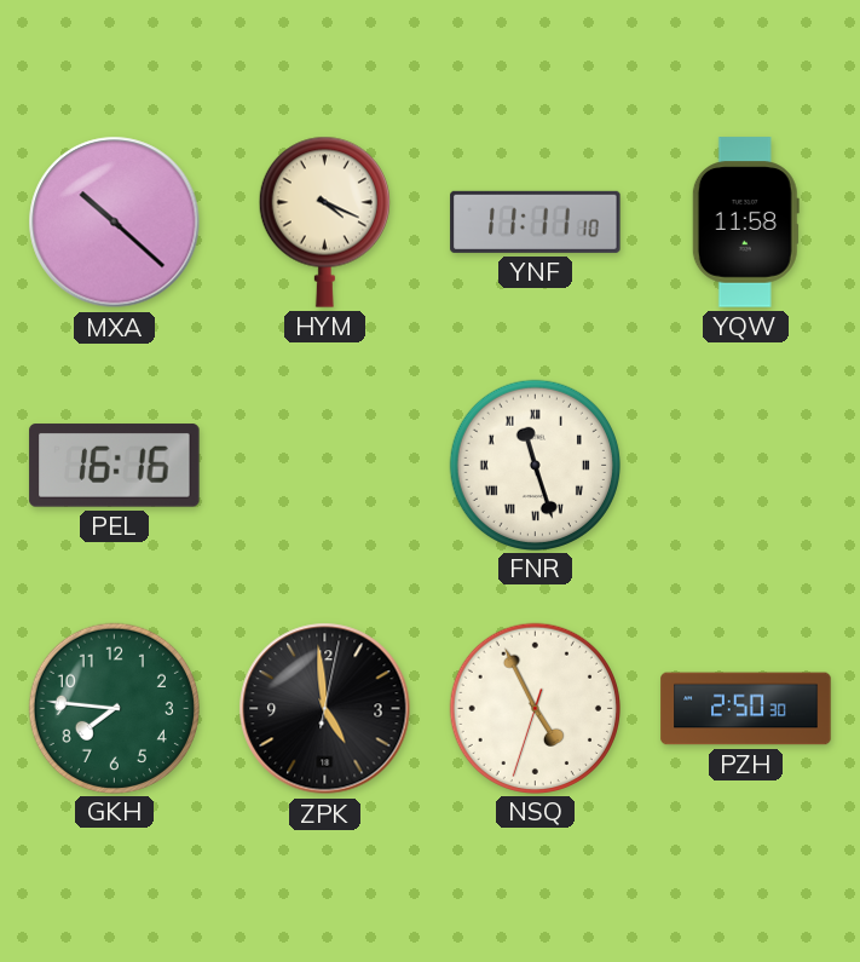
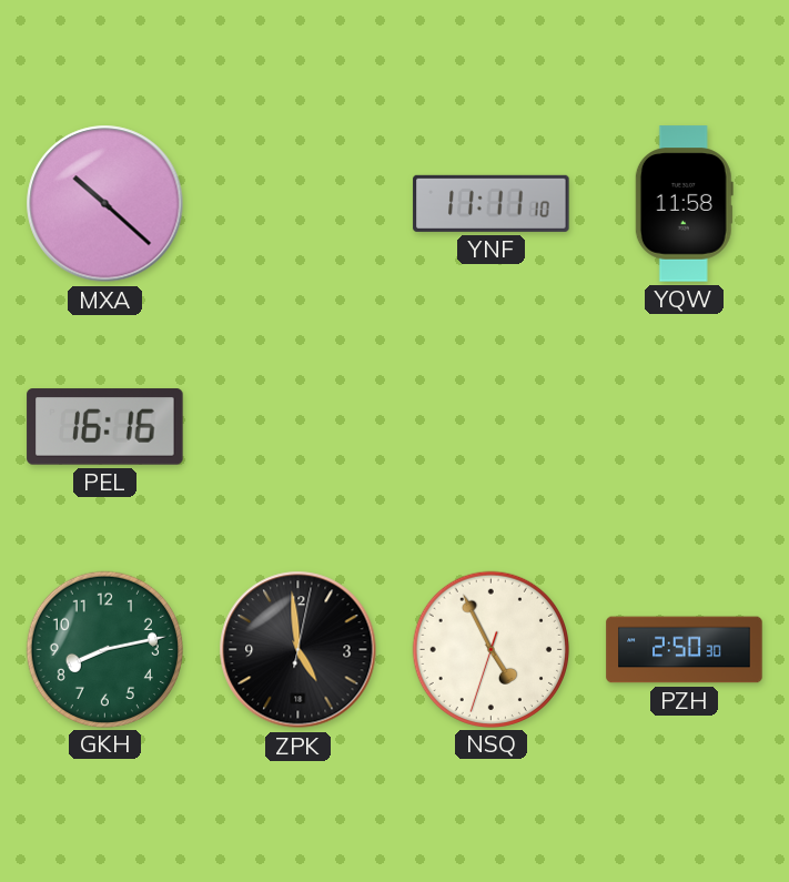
HYM: 4:19 -> none (324, 221)
FNR: 11:27 -> none (535, 465)
GKH: 7:46 -> 8:13 (104, 649)
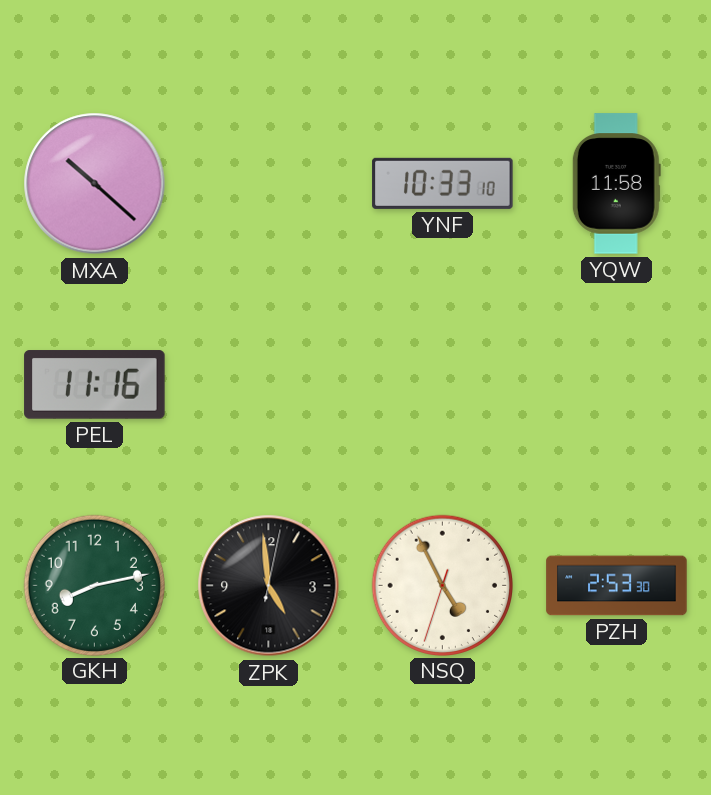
YNF: 11:11 -> 10:33 (443, 183)
PEL: 16:16 -> 11:16 (95, 385)
PZH: 2:50 -> 2:53 (617, 586)
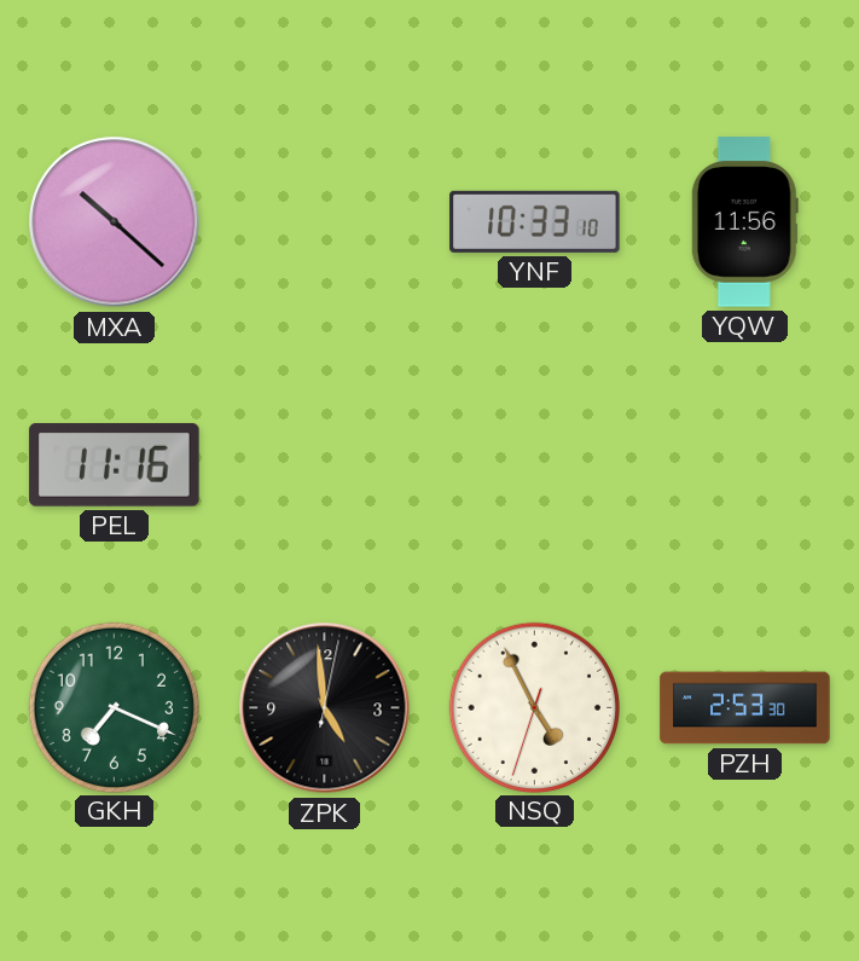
YQW: 11:58 -> 11:56 (744, 222)
GKH: 8:13 -> 7:19 (114, 707)
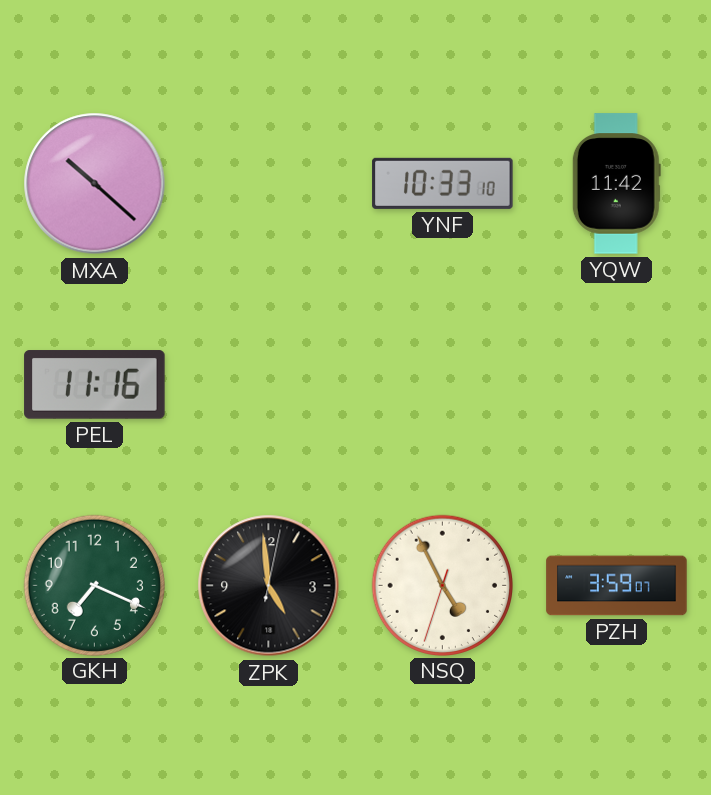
YQW: 11:56 -> 11:42 (616, 184)
PZH: 2:53 -> 3:59 (617, 586)
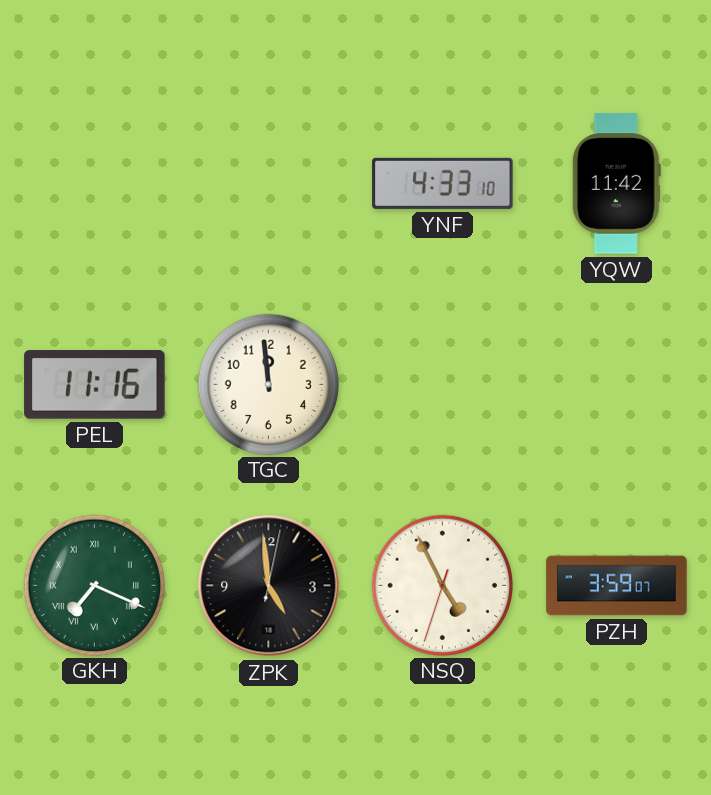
MXA: 10:22 -> none (95, 184)
YNF: 10:33 -> 4:33 (443, 183)
TGC: none -> 11:59 (268, 384)
GKH numerals: Arabic -> Roman (94, 585)
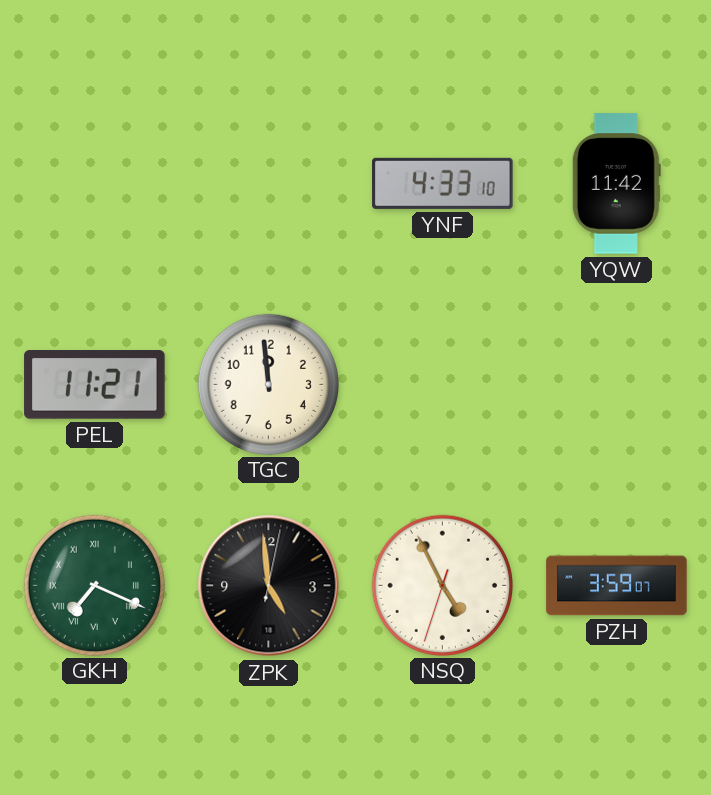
PEL: 11:16 -> 11:21 (95, 385)
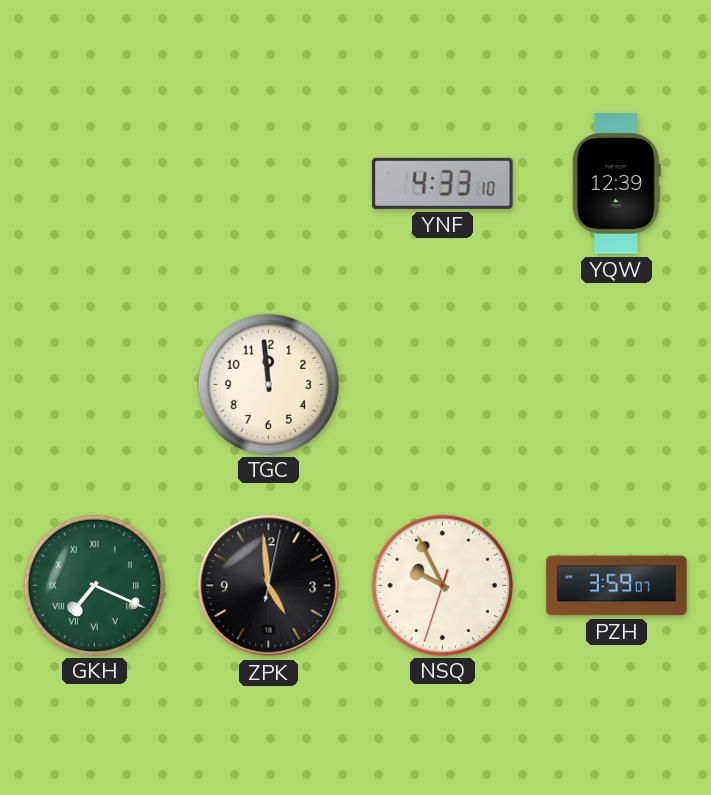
YQW: 11:42 -> 12:39 (616, 184)
PEL: 11:21 -> none (95, 385)
NSQ: 4:55 -> 9:55 (442, 585)
